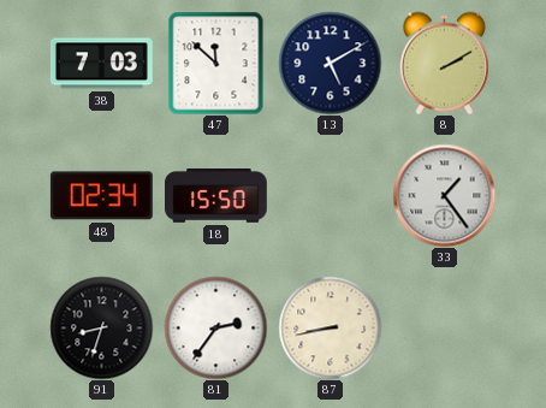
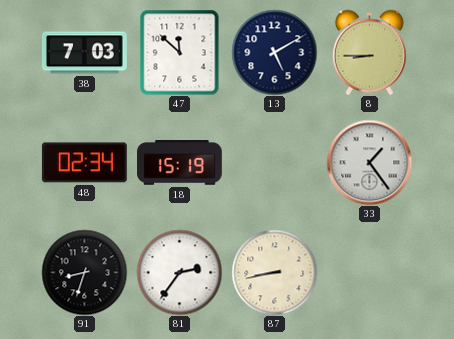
8: 2:10 -> 8:45 (369, 52)
18: 15:50 -> 15:19 (180, 163)
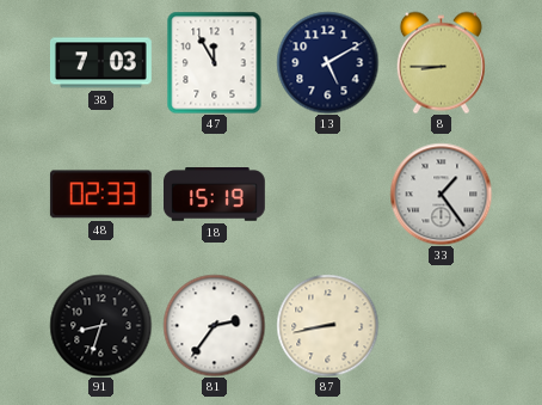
47: 11:52 -> 11:55 (215, 62)
48: 02:34 -> 02:33 (100, 195)
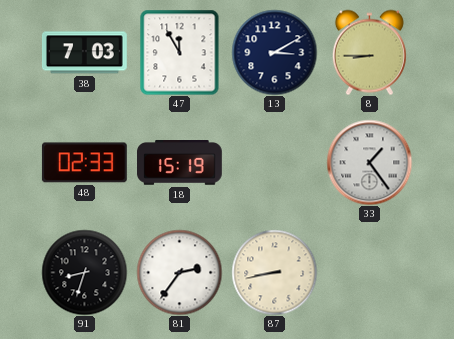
13: 5:10 -> 3:10 (274, 52)
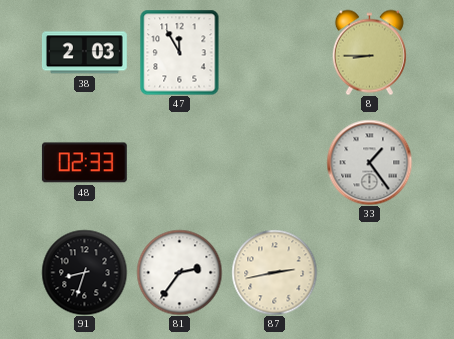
38: 7:03 -> 2:03 (84, 53)
13: 3:10 -> none (274, 52)
18: 15:19 -> none (180, 163)
87: 8:43 -> 2:43 (274, 272)
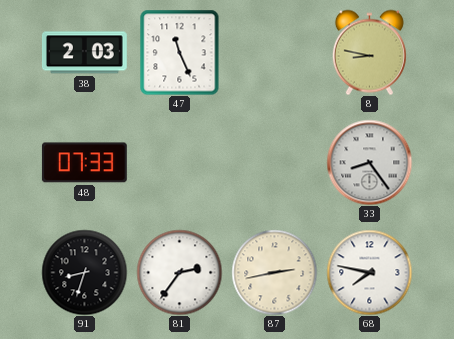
47: 11:55 -> 11:26 (180, 52)
8: 8:45 -> 8:47 (369, 52)
48: 02:33 -> 07:33 (84, 163)
33: 1:24 -> 8:24 (369, 162)
68: none -> 7:47 (369, 272)
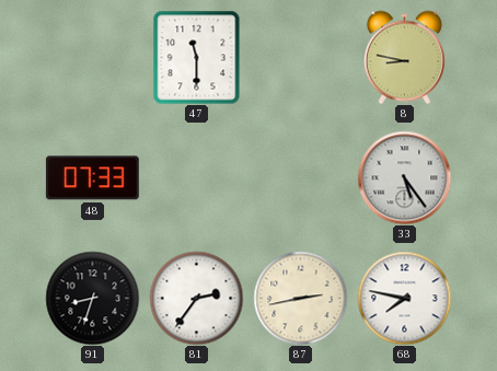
38: 2:03 -> none (84, 53)
47: 11:26 -> 11:30 (197, 57)
33: 8:24 -> 5:24 (404, 177)
